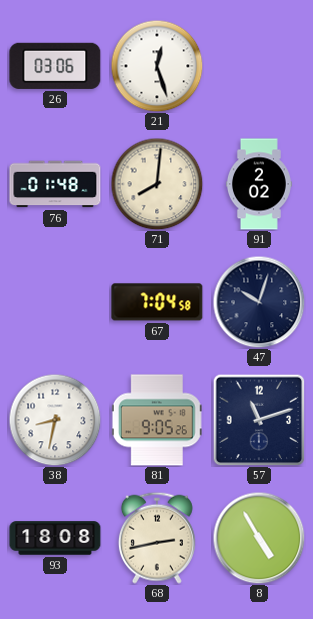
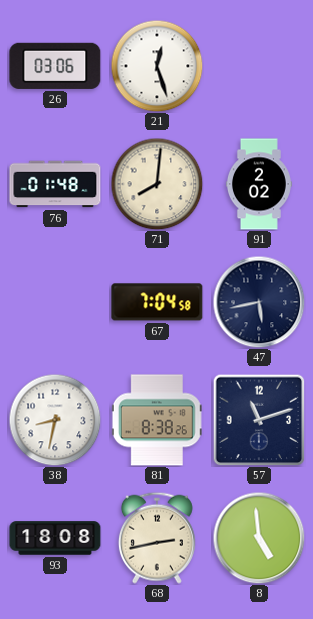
47: 10:03 -> 5:43 (259, 302)
81: 9:05 -> 8:38 (157, 420)
8: 4:55 -> 4:59 (259, 538)
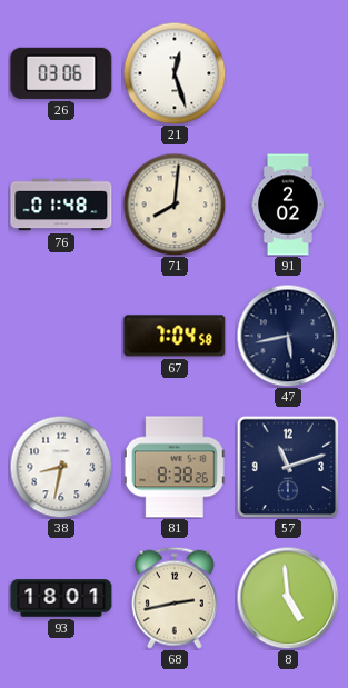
93: 18:08 -> 18:01 (61, 598)
